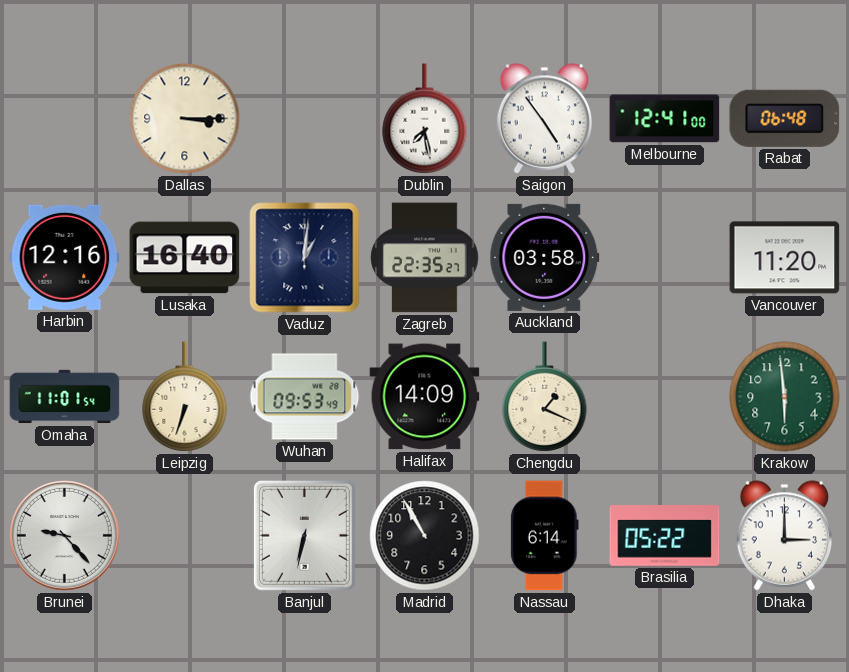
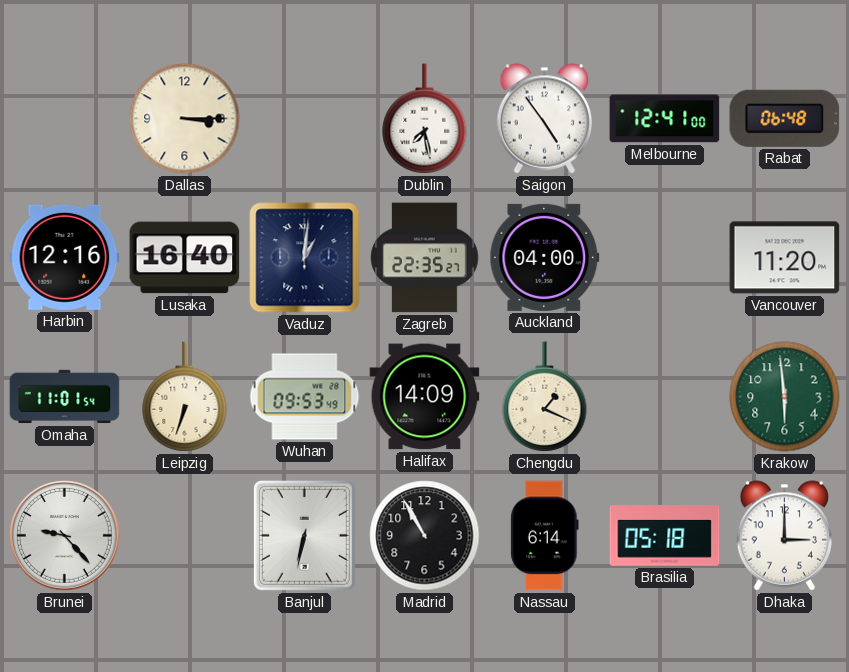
Auckland: 03:58 -> 04:00 (545, 257)
Brasilia: 05:22 -> 05:18 (665, 536)
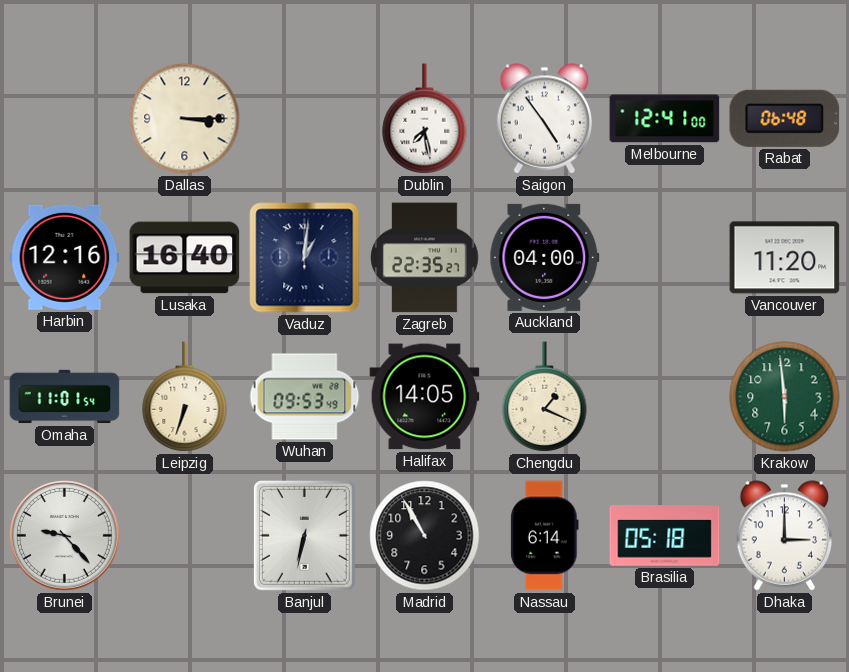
Halifax: 14:09 -> 14:05 (425, 397)
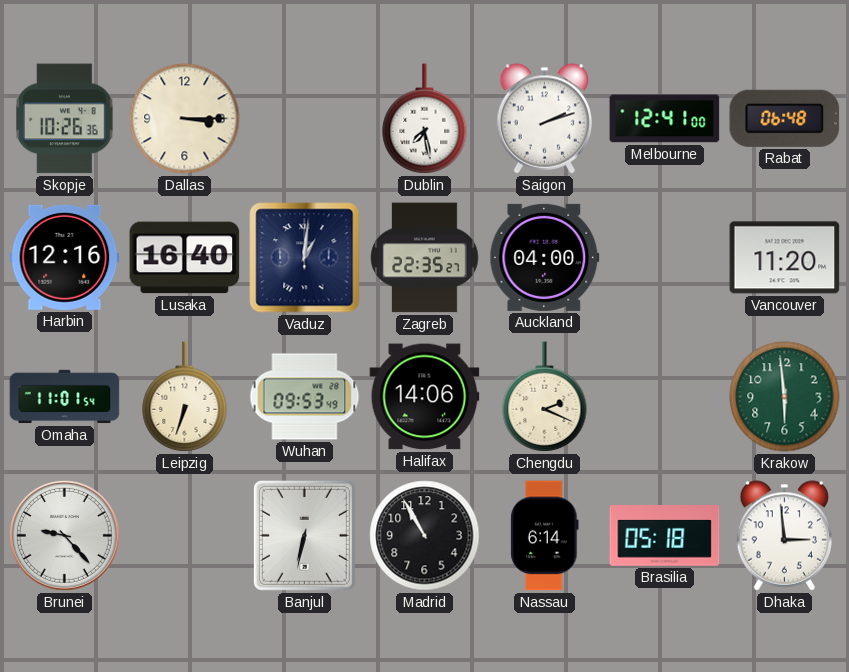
Skopje: none -> 10:26 (65, 119)
Saigon: 4:54 -> 2:12 (545, 119)
Halifax: 14:05 -> 14:06 (425, 397)
Chengdu: 1:19 -> 2:19 (545, 397)
Dhaka: 3:00 -> 2:59 (785, 536)
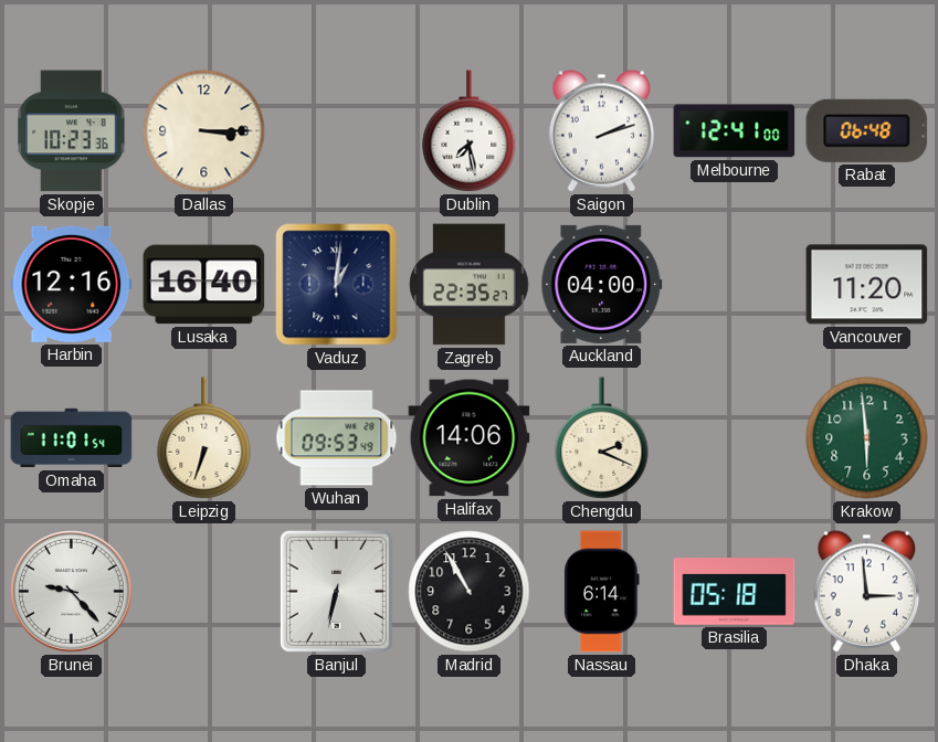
Skopje: 10:26 -> 10:23 (72, 131)
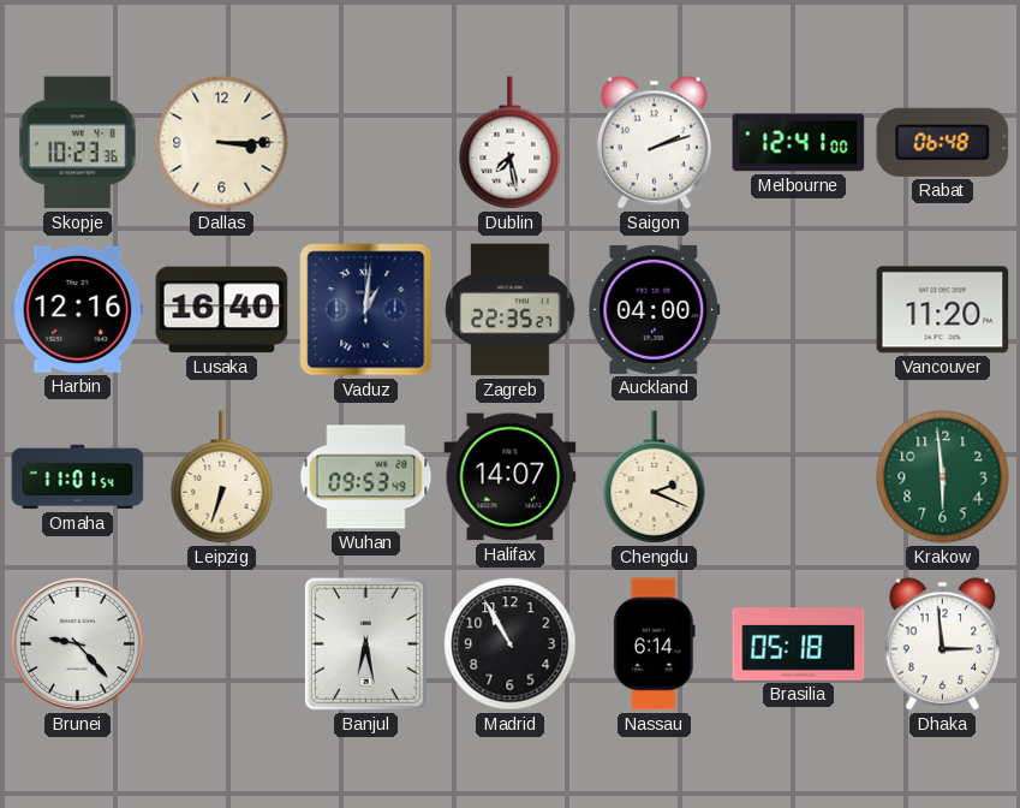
Halifax: 14:06 -> 14:07 (511, 477)
Banjul: 6:32 -> 6:28 (365, 643)
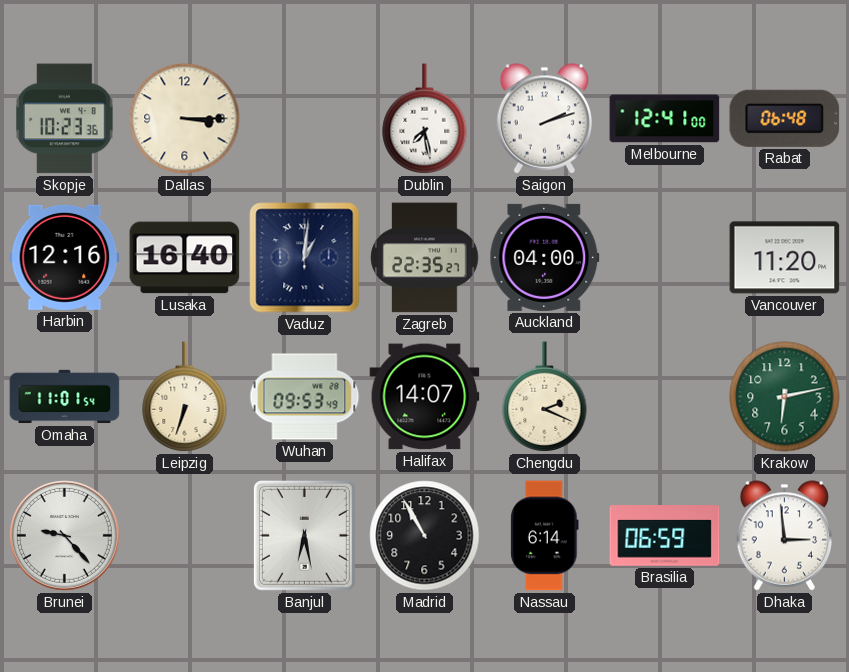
Krakow: 5:59 -> 6:13 (785, 397)
Brasilia: 05:18 -> 06:59 (665, 536)
